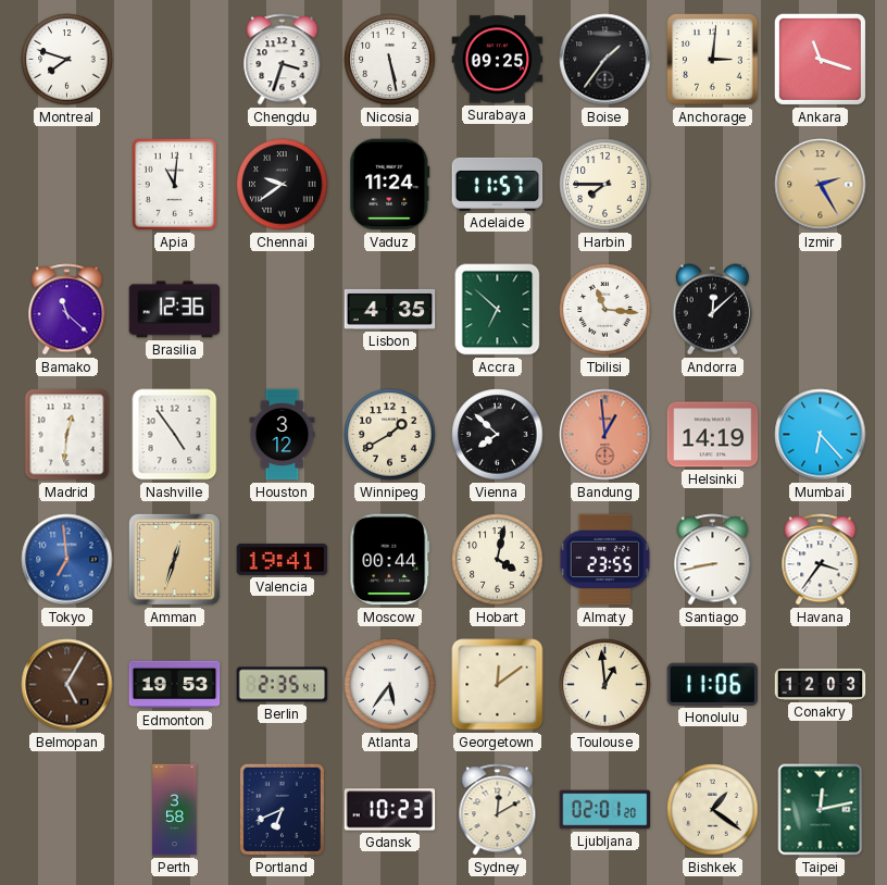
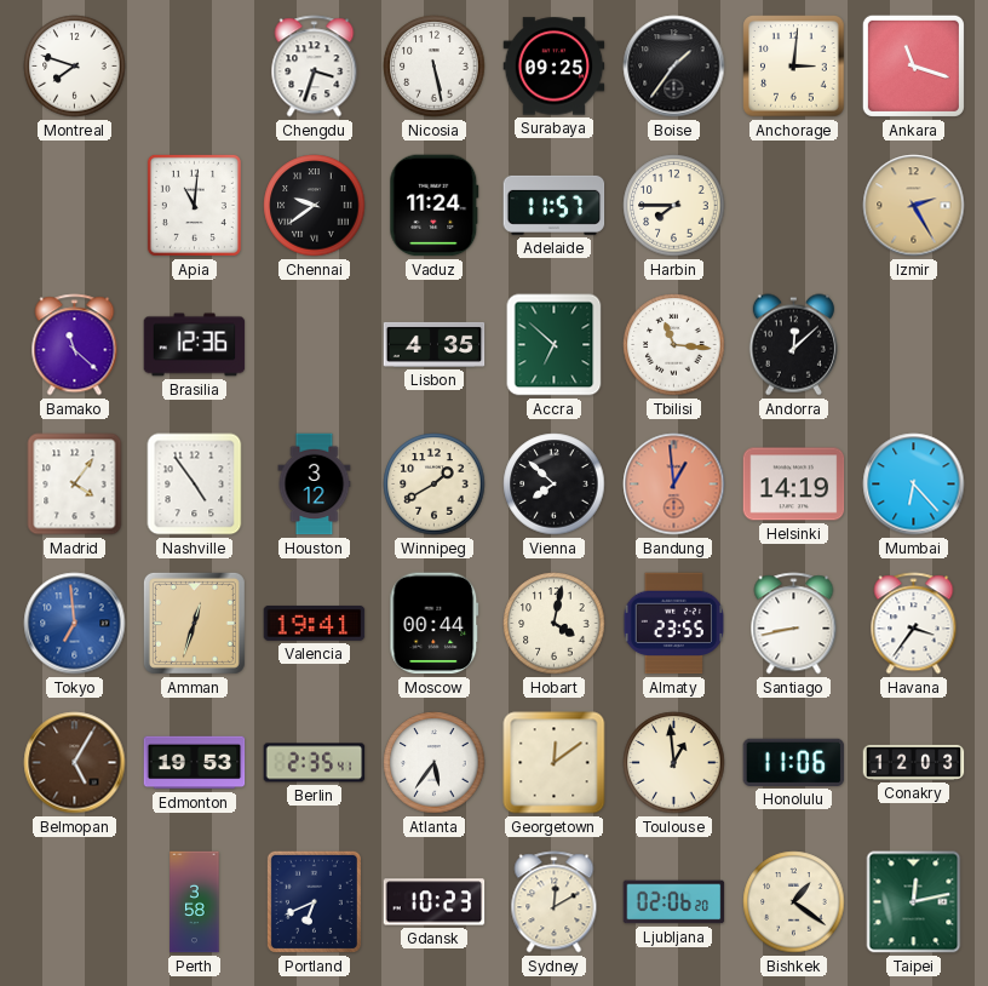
Madrid: 12:31 -> 4:06 (75, 485)
Ljubljana: 02:01 -> 02:06 (674, 902)
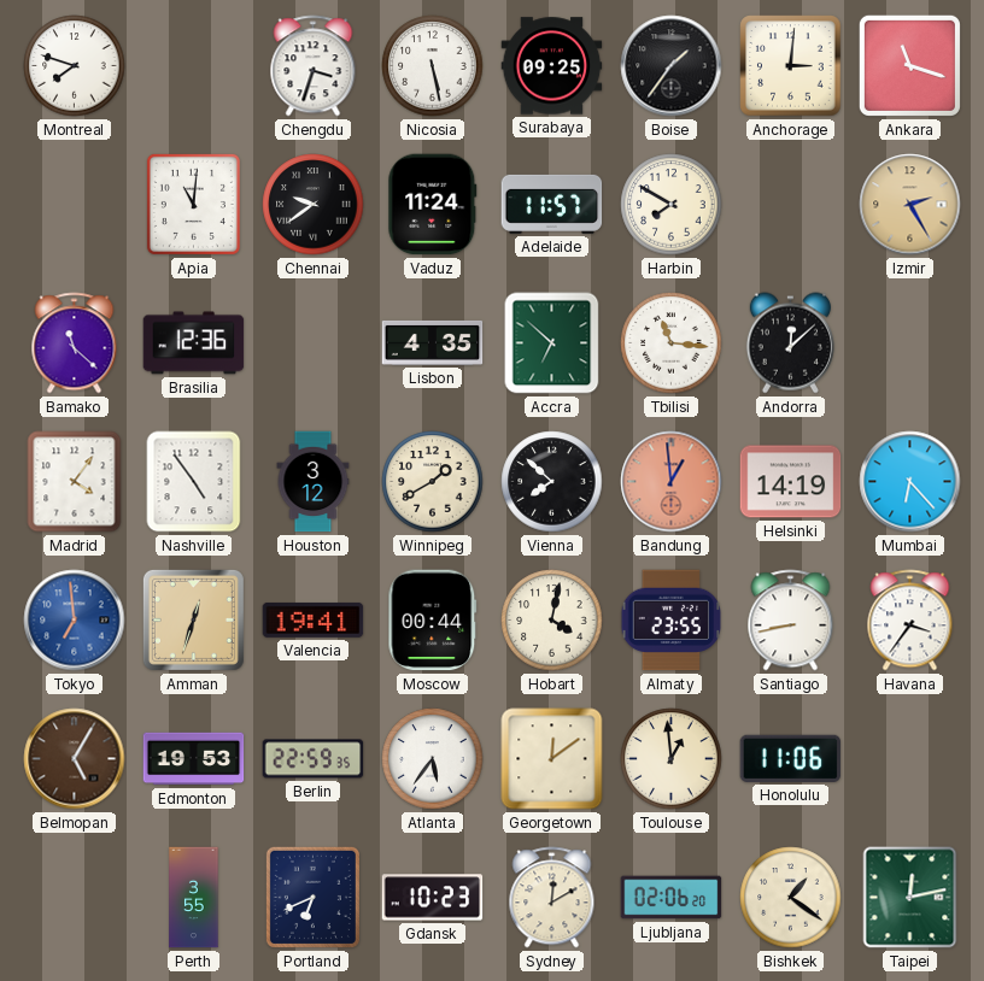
Harbin: 7:45 -> 7:50 (672, 205)
Berlin: 2:35 -> 22:59 (314, 759)
Conakry: 12:03 -> none (914, 762)
Perth: 3:58 -> 3:55 (194, 898)
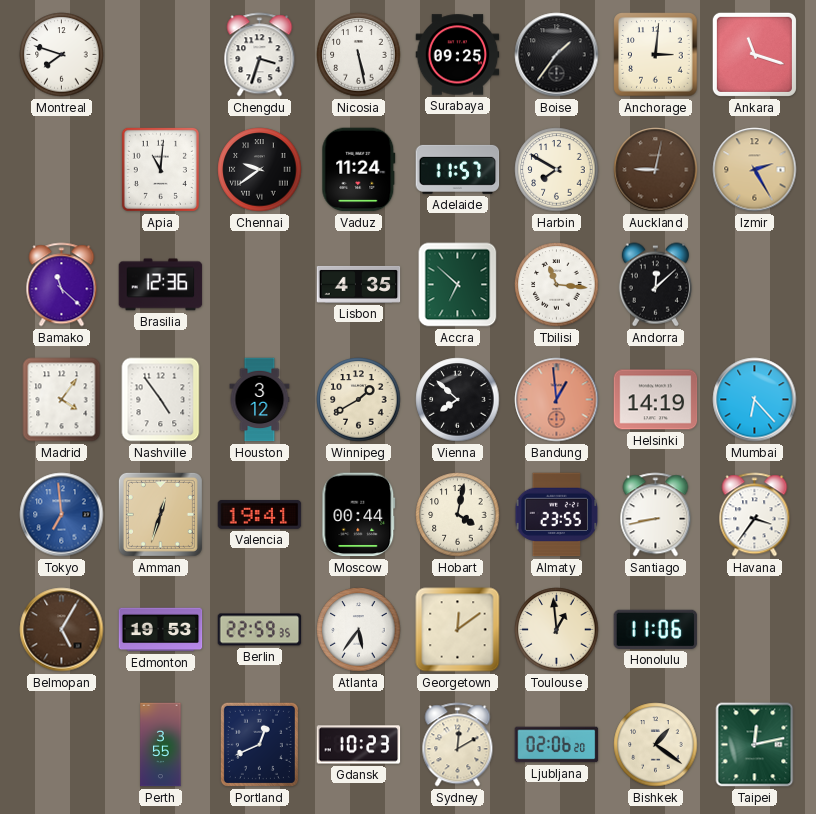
Auckland: none -> 9:02 (656, 170)
Portland: 6:41 -> 12:41 (259, 744)
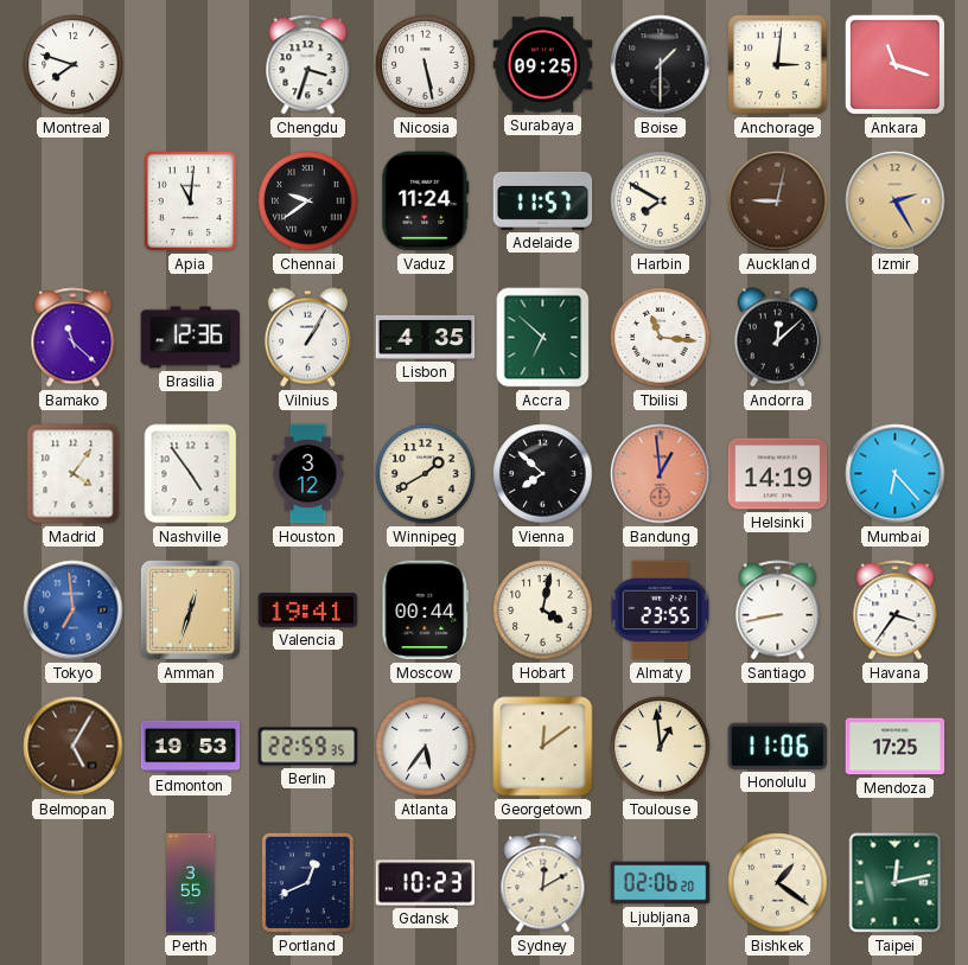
Boise: 1:36 -> 1:30 (661, 65)
Vilnius: none -> 1:05 (307, 338)
Mendoza: none -> 17:25 (896, 747)
